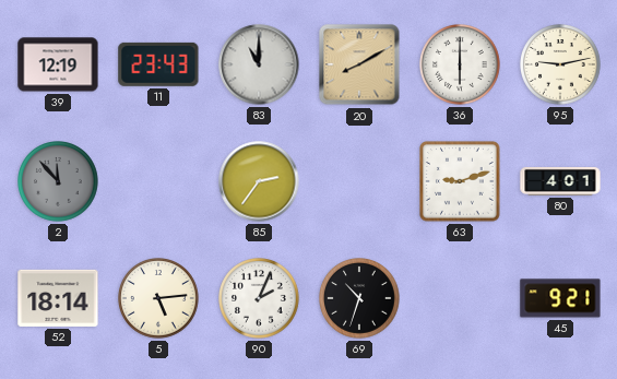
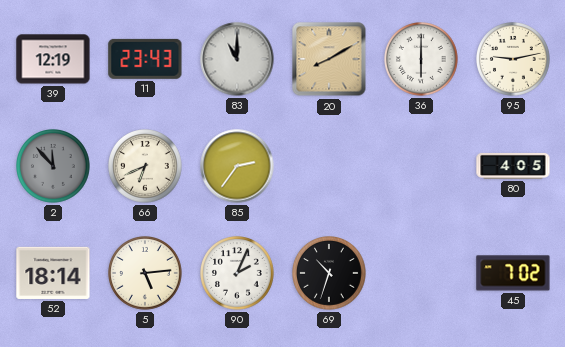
66: none -> 6:41 (146, 167)
63: 9:12 -> none (460, 181)
80: 4:01 -> 4:05 (513, 166)
45: 9:21 -> 7:02 (513, 273)
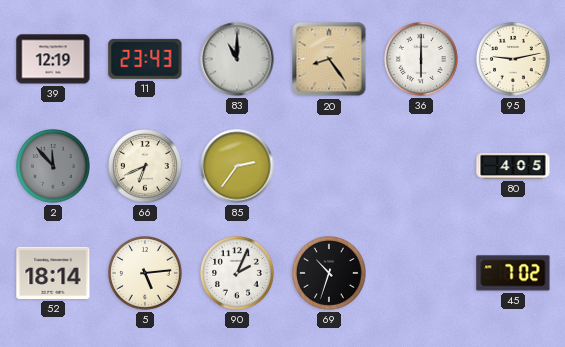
20: 8:10 -> 8:24 (329, 59)
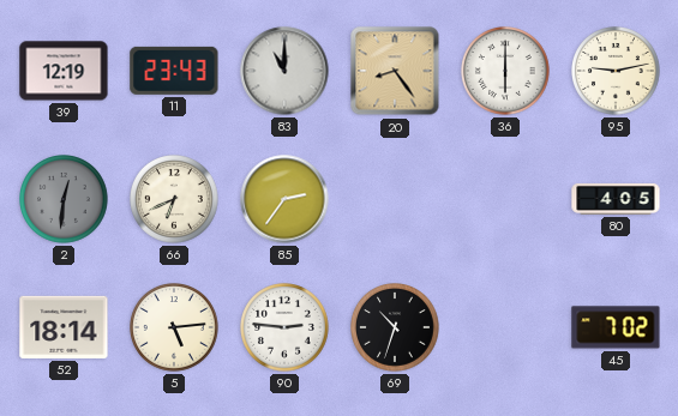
2: 11:53 -> 12:31 (65, 200)
90: 2:04 -> 2:46 (286, 328)
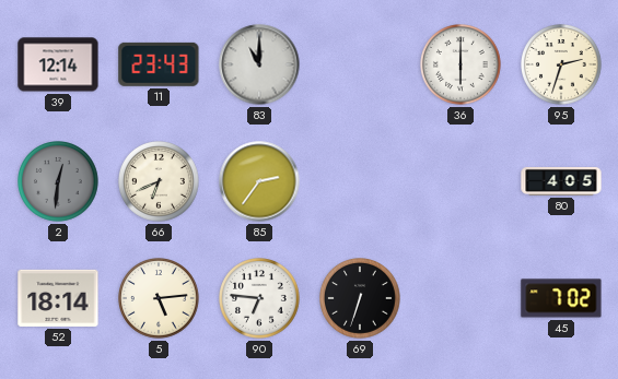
39: 12:19 -> 12:14 (58, 64)
20: 8:24 -> none (395, 71)
95: 9:13 -> 2:33 (562, 66)
90: 2:46 -> 6:46 (260, 299)
69: 10:33 -> 6:33 (361, 299)
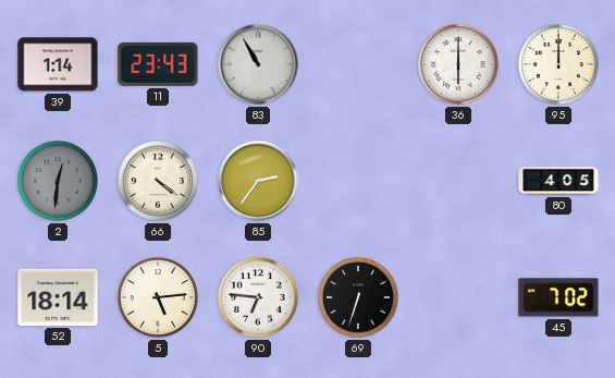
39: 12:14 -> 1:14 (58, 64)
83: 11:00 -> 10:55 (258, 64)
95: 2:33 -> 12:00 (559, 65)
66: 6:41 -> 4:21 (159, 182)
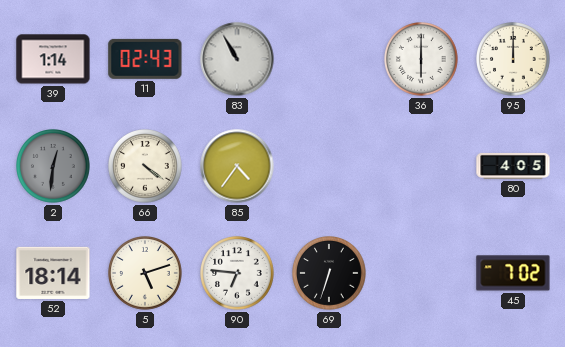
11: 23:43 -> 02:43 (145, 59)
85: 2:36 -> 4:36 (237, 166)
5: 5:14 -> 5:12 (146, 274)
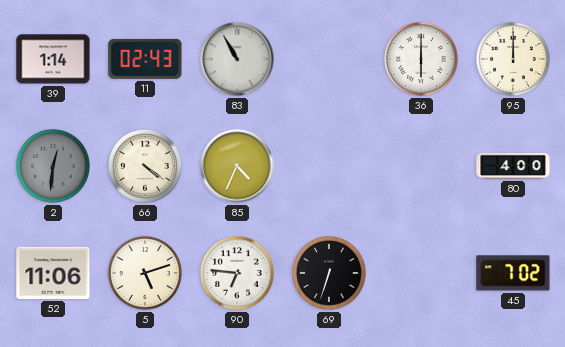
85: 4:36 -> 4:34 (237, 166)
80: 4:05 -> 4:00 (513, 166)
52: 18:14 -> 11:06 (53, 273)
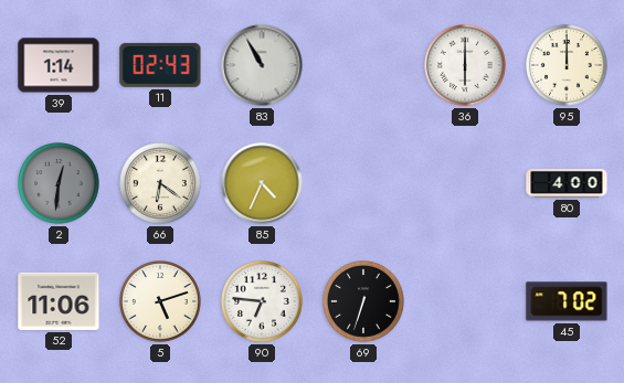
66: 4:21 -> 6:21 (161, 184)
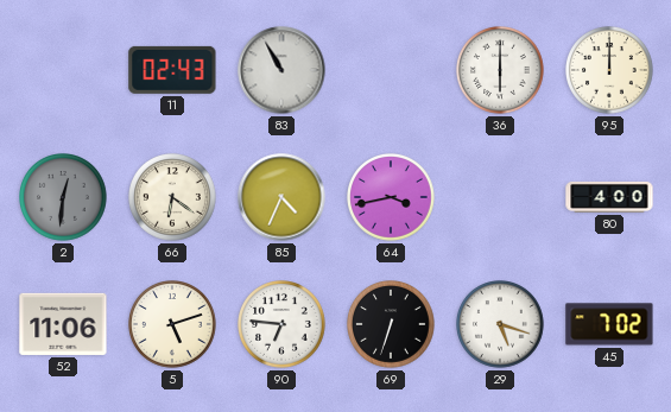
39: 1:14 -> none (59, 65)
64: none -> 3:43 (392, 198)
29: none -> 5:18 (501, 325)
